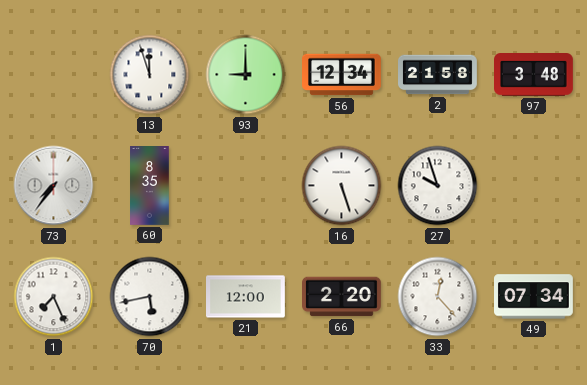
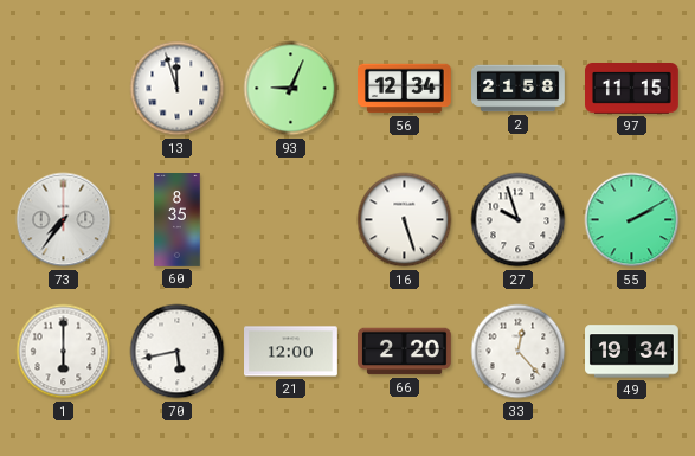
93: 9:00 -> 9:04 (291, 89)
97: 3:48 -> 11:15 (632, 89)
55: none -> 2:10 (632, 220)
1: 7:26 -> 6:00 (64, 352)
49: 07:34 -> 19:34 (632, 352)
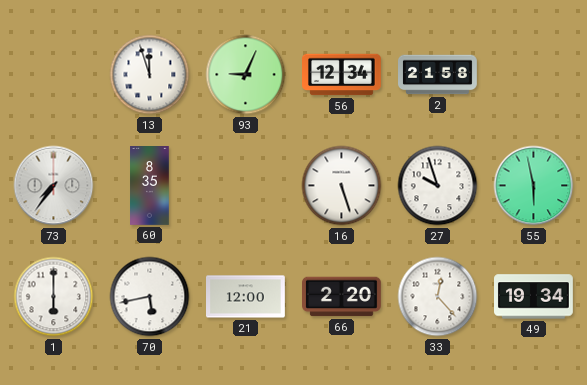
97: 11:15 -> none (632, 89)
55: 2:10 -> 5:58 (534, 186)
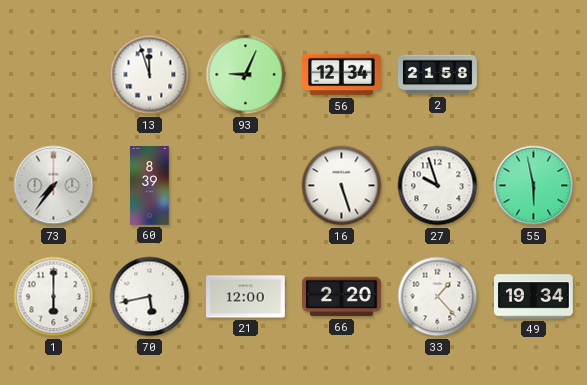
60: 8:35 -> 8:39 (150, 186)
33: 12:23 -> 1:23 (438, 297)
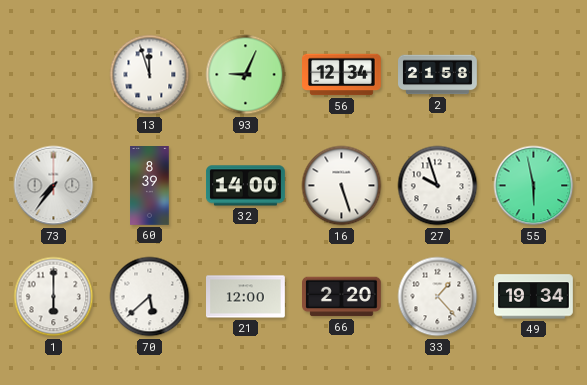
32: none -> 14:00 (246, 186)
70: 5:43 -> 5:38 (150, 297)
